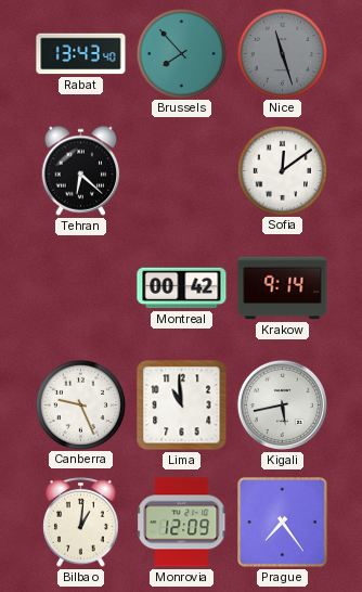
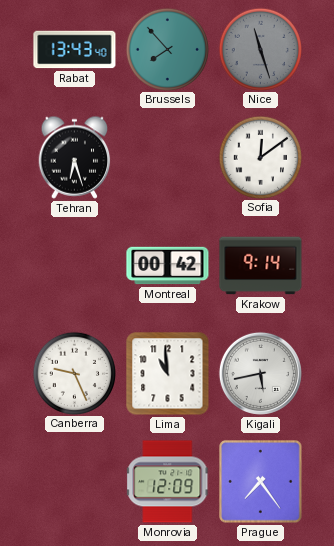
Tehran: 6:22 -> 6:27 (75, 157)
Bilbao: 1:01 -> none (81, 523)
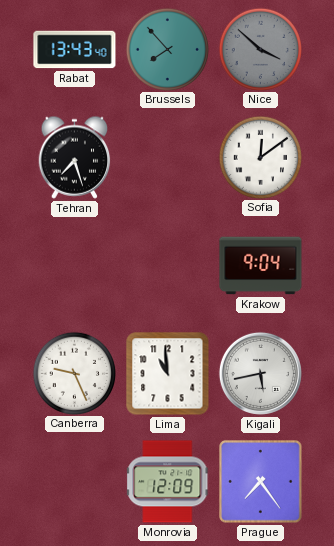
Nice: 11:27 -> 3:52 (260, 49)
Tehran: 6:27 -> 7:27 (75, 157)
Montreal: 00:42 -> none (168, 266)
Krakow: 9:14 -> 9:04 (261, 266)
